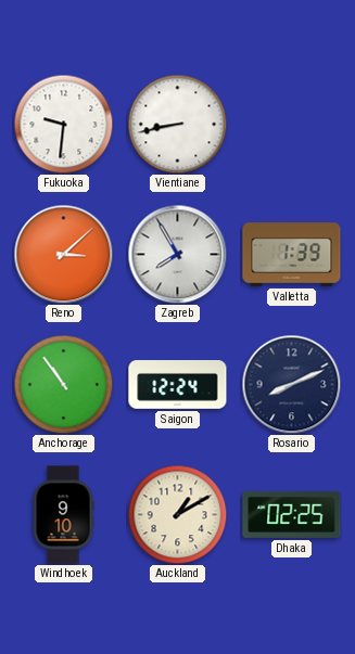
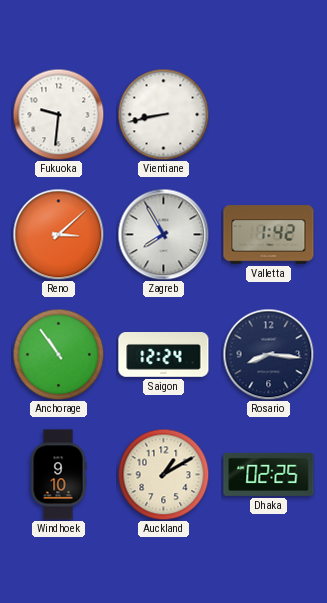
Valletta: 1:39 -> 1:42 (269, 235)
Rosario: 8:11 -> 8:16 (268, 354)
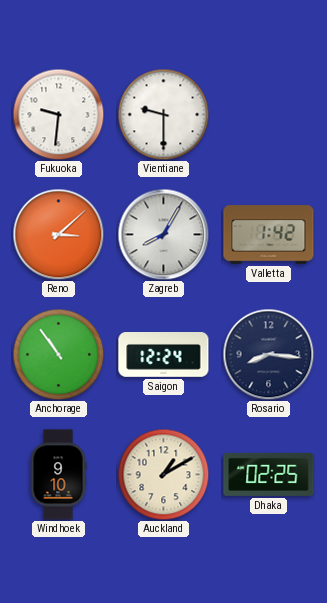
Vientiane: 8:43 -> 9:30 (163, 114)
Zagreb: 7:55 -> 8:05 (163, 234)
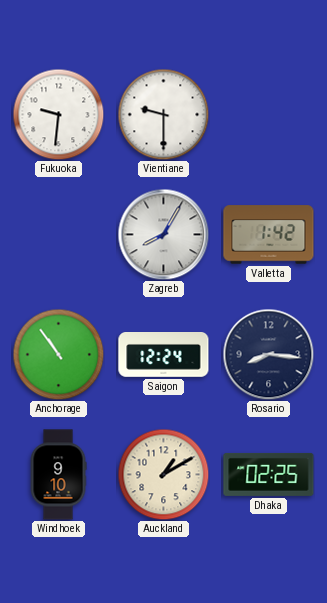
Reno: 3:08 -> none (58, 234)
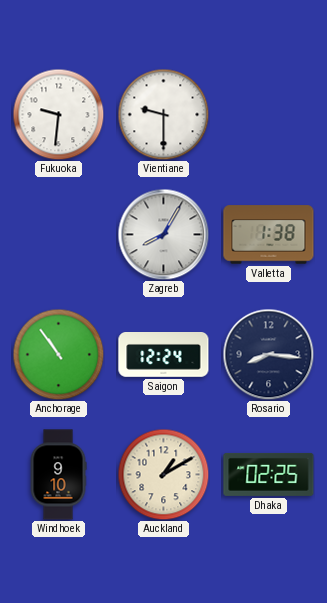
Valletta: 1:42 -> 1:38 (269, 235)
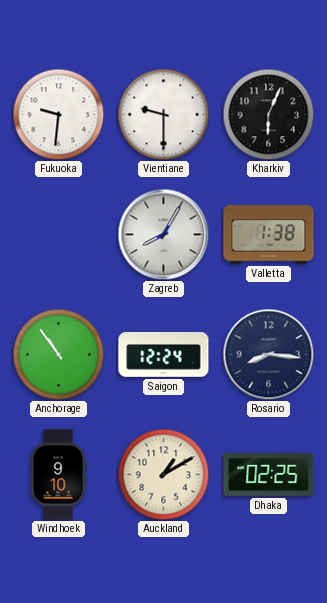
Kharkiv: none -> 6:04 (268, 114)
